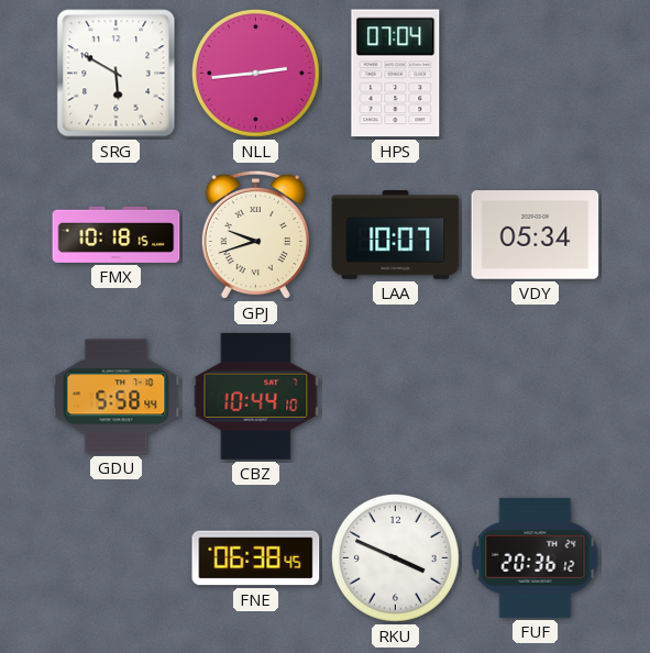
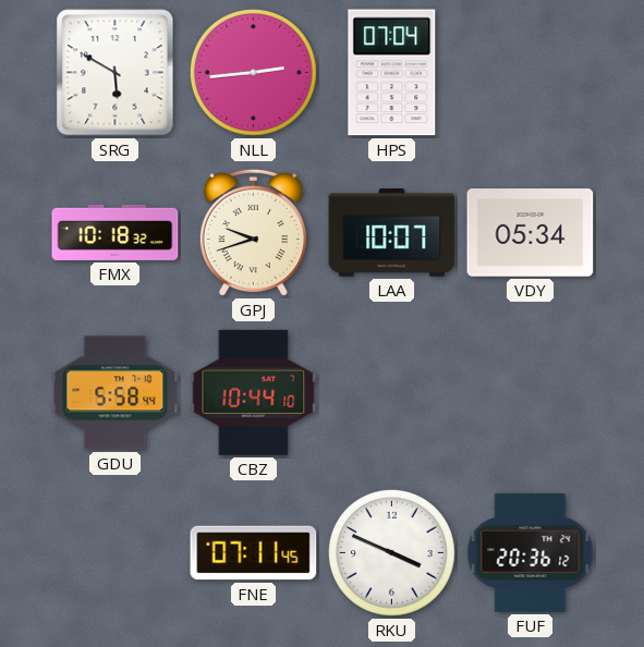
FMX: 10:18:15 -> 10:18:32 (116, 232)
FNE: 06:38 -> 07:11 (254, 553)
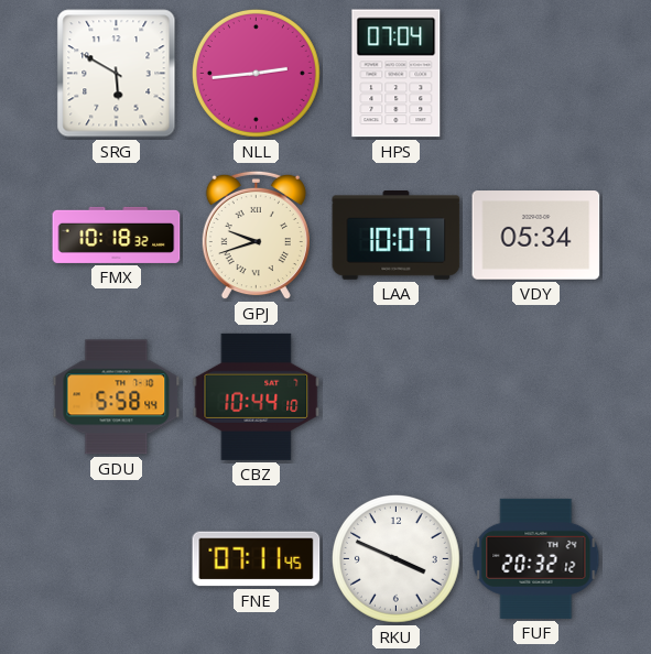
FUF: 20:36 -> 20:32 (536, 558)
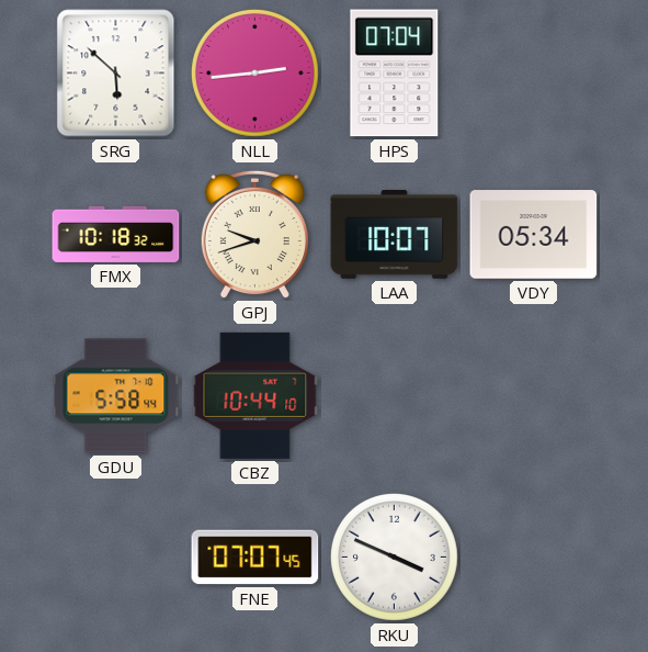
SRG: 5:50 -> 5:52 (116, 74)
FNE: 07:11 -> 07:07 (255, 558)
FUF: 20:32 -> none (536, 558)
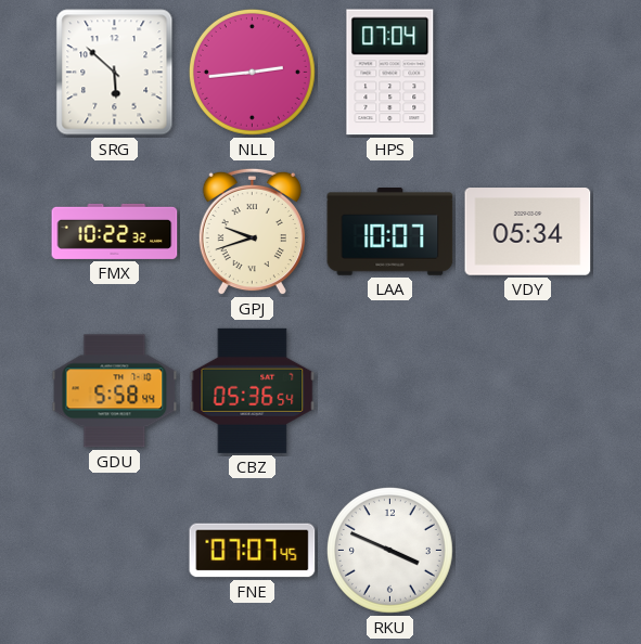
FMX: 10:18 -> 10:22 (115, 231)
CBZ: 10:44 -> 05:36 (253, 390)
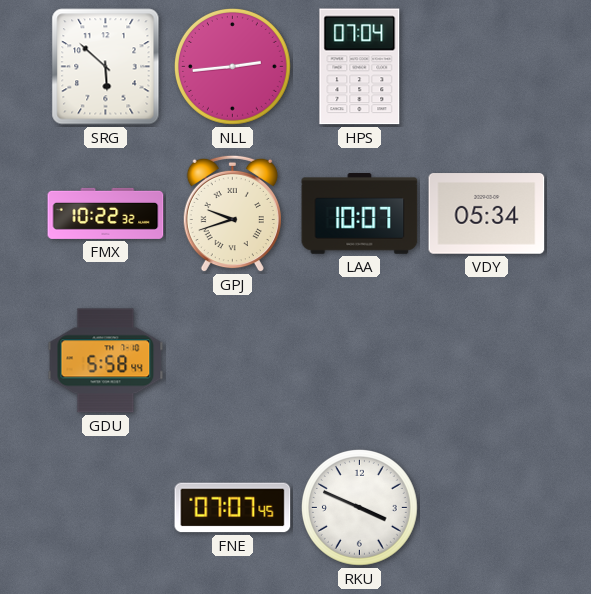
CBZ: 05:36 -> none (253, 390)
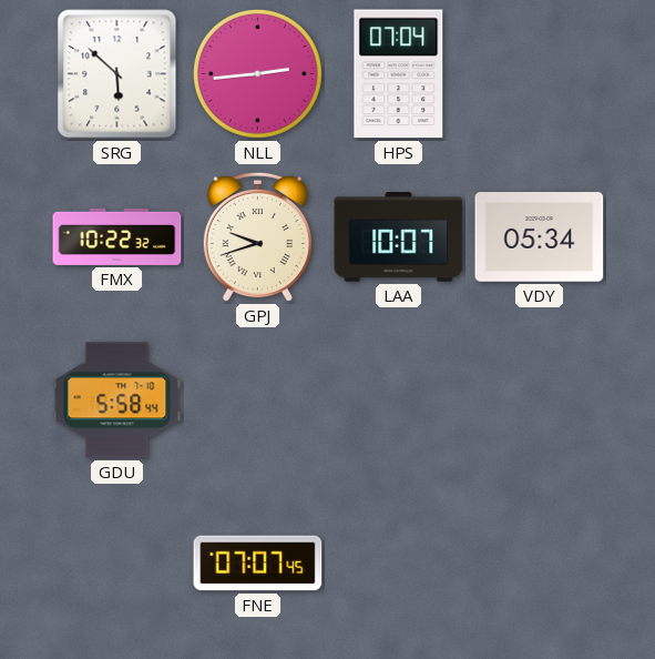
RKU: 3:49 -> none (359, 507)
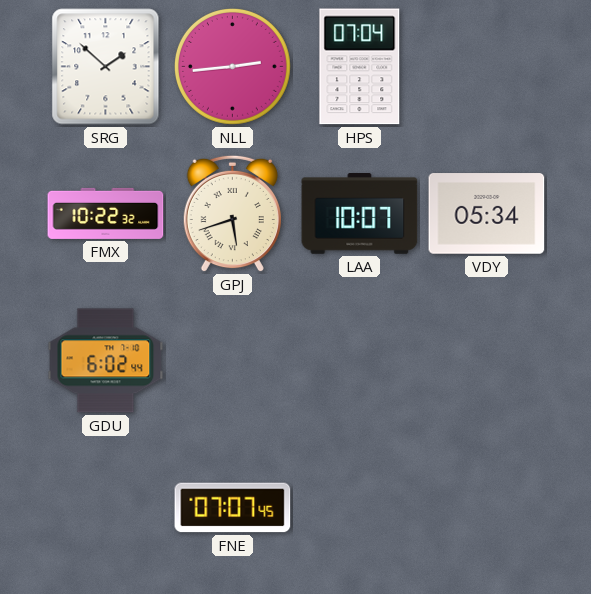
SRG: 5:52 -> 1:52 (106, 67)
GPJ: 9:42 -> 5:42 (232, 214)
GDU: 5:58 -> 6:02 (106, 361)
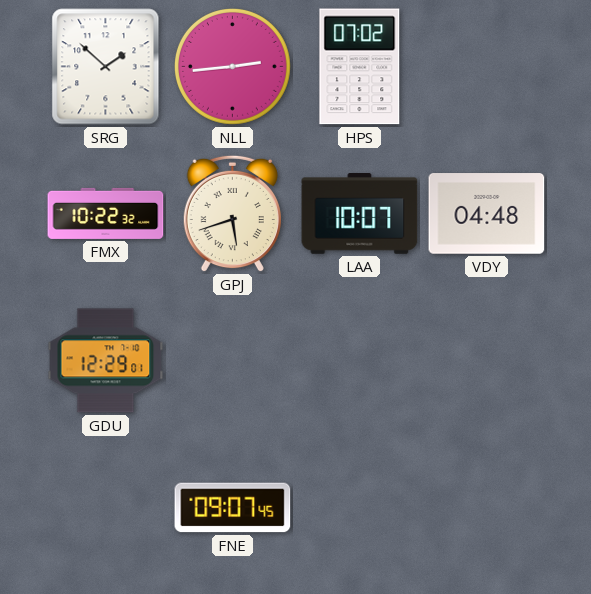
HPS: 07:04 -> 07:02 (360, 67)
VDY: 05:34 -> 04:48 (487, 214)
GDU: 6:02 -> 12:29 (106, 361)
FNE: 07:07 -> 09:07 (233, 508)
